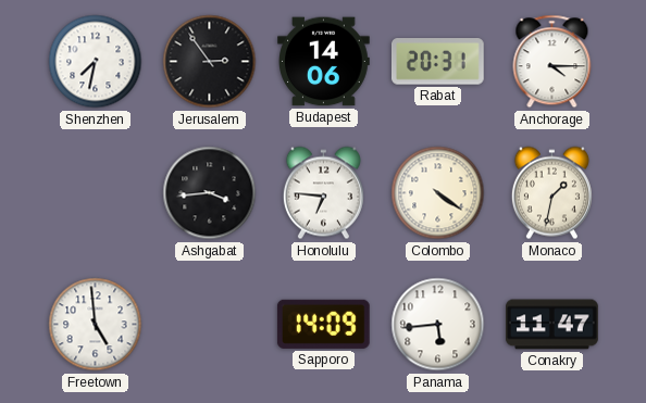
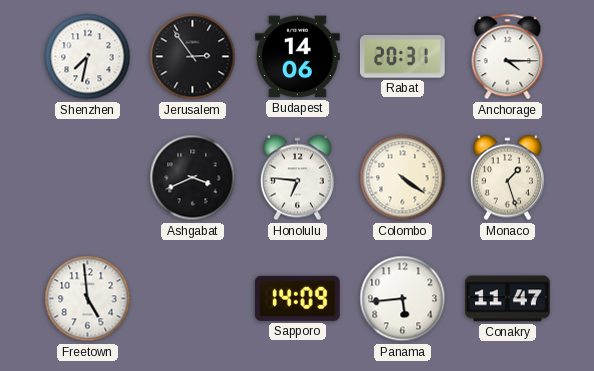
Ashgabat: 3:44 -> 3:41 (193, 178)
Monaco: 1:32 -> 1:27 (507, 178)
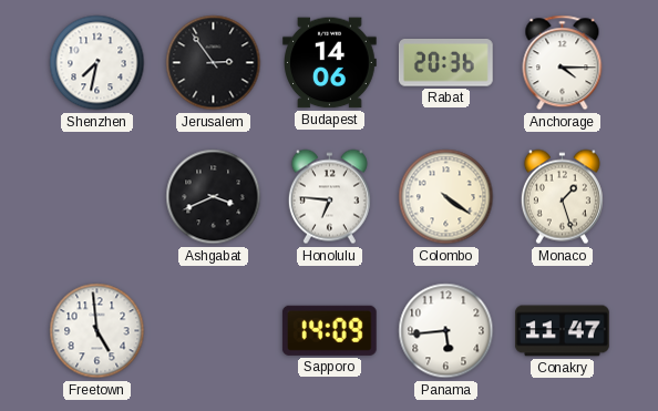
Rabat: 20:31 -> 20:36 (445, 63)
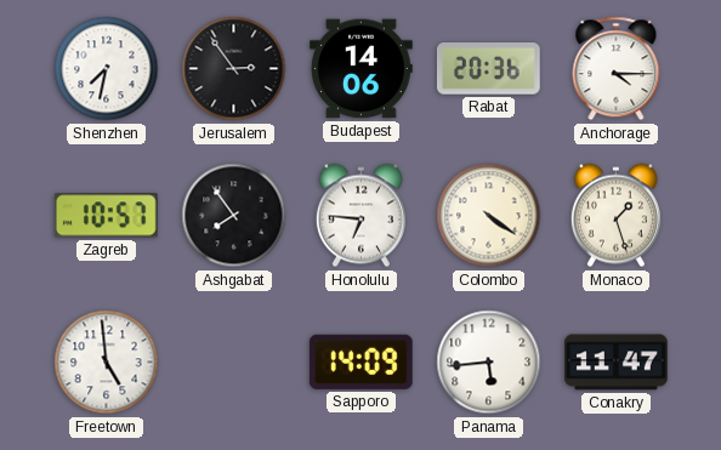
Zagreb: none -> 10:57 (106, 216)
Ashgabat: 3:41 -> 7:54 (234, 216)
